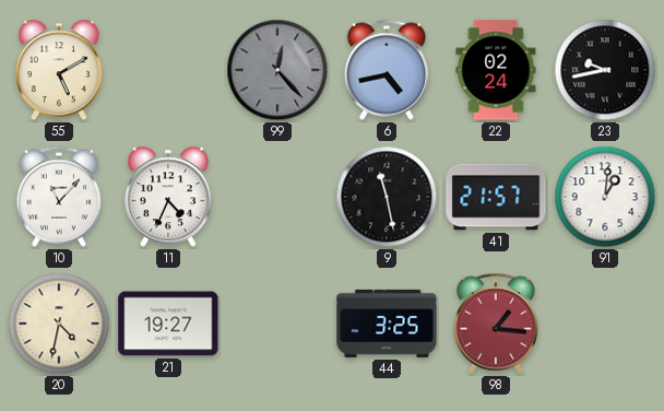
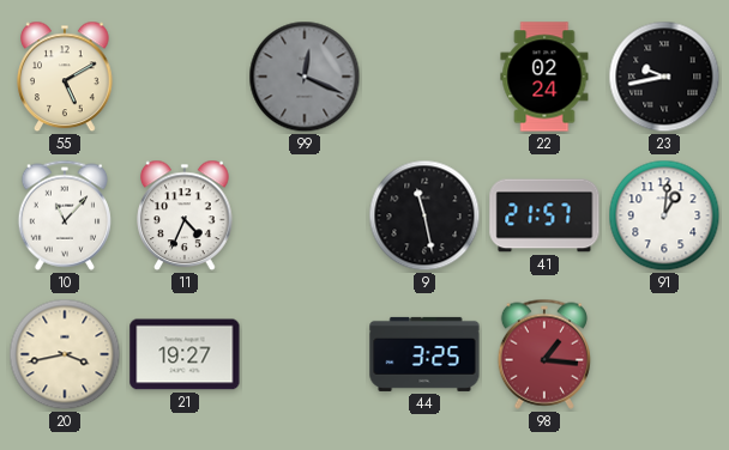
99: 12:23 -> 12:19 (305, 77)
6: 4:43 -> none (387, 70)
20: 4:32 -> 3:43 (65, 354)
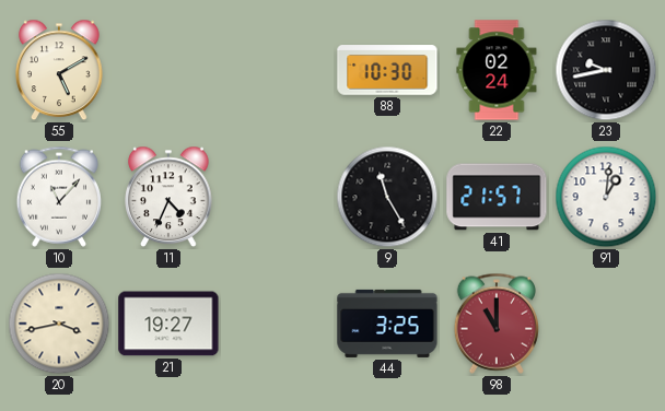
99: 12:19 -> none (305, 77)
88: none -> 10:30 (387, 70)
9: 11:28 -> 11:25 (387, 197)
98: 1:16 -> 11:00 (497, 324)
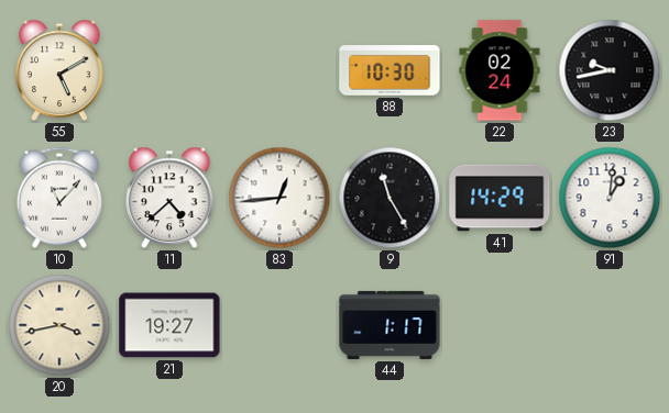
11: 4:34 -> 4:38 (169, 198)
83: none -> 12:44 (279, 198)
41: 21:57 -> 14:29 (500, 198)
44: 3:25 -> 1:17 (390, 325)
98: 11:00 -> none (497, 324)
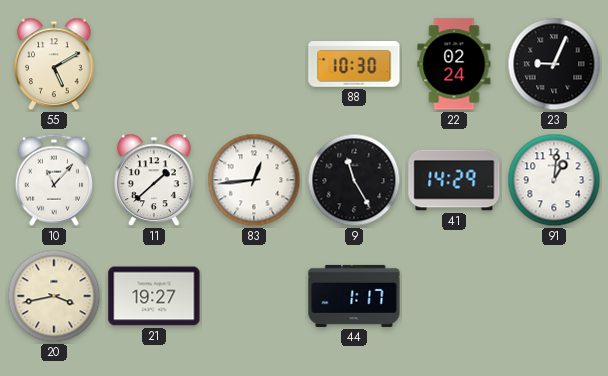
23: 9:43 -> 9:04 (554, 64)
11: 4:38 -> 1:38 (154, 180)
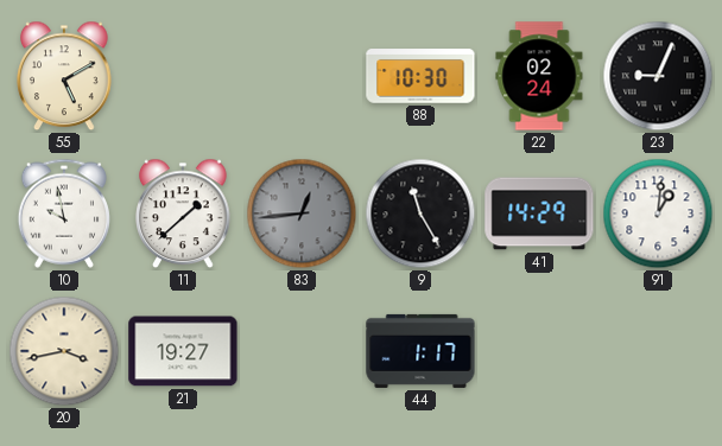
10: 11:07 -> 9:58 (64, 214)
83 dial: white -> grey (302, 214)
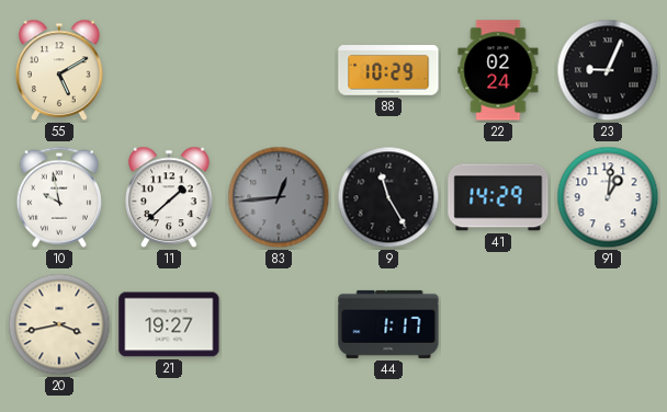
88: 10:30 -> 10:29 (388, 70)
